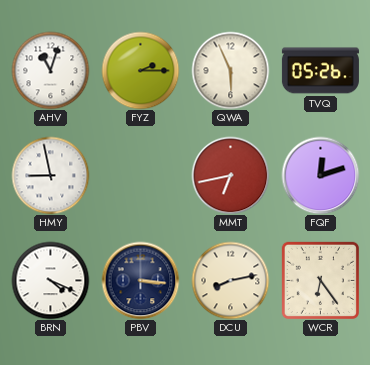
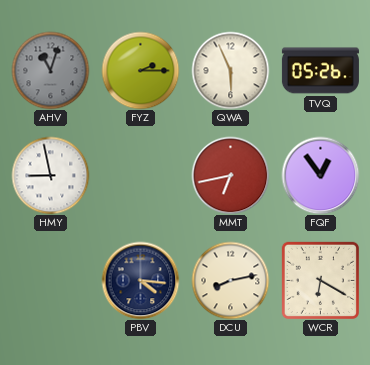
AHV dial: white -> grey (50, 70)
FQF: 12:12 -> 12:54 (320, 175)
BRN: 4:19 -> none (50, 280)
PBV: 3:16 -> 4:16 (140, 280)
WCR: 6:24 -> 6:20 (320, 280)
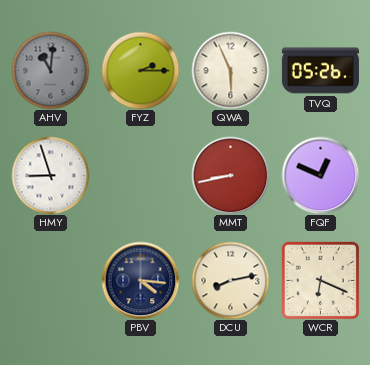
AHV: 11:03 -> 11:01 (50, 70)
HMY: 8:58 -> 8:57 (50, 175)
MMT: 6:43 -> 8:43 (230, 175)
FQF: 12:54 -> 12:49 (320, 175)
WCR: 6:20 -> 6:19 (320, 280)
